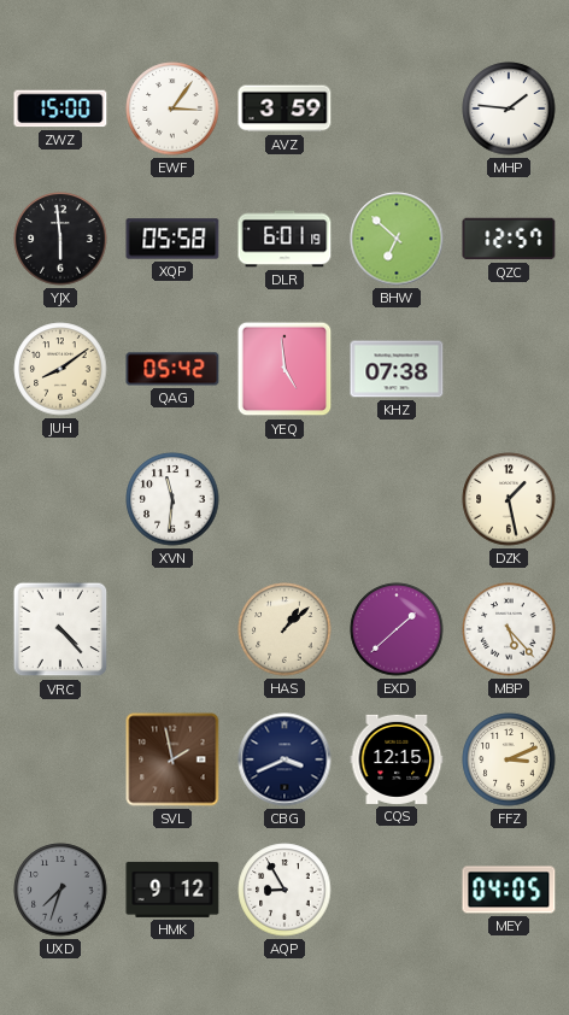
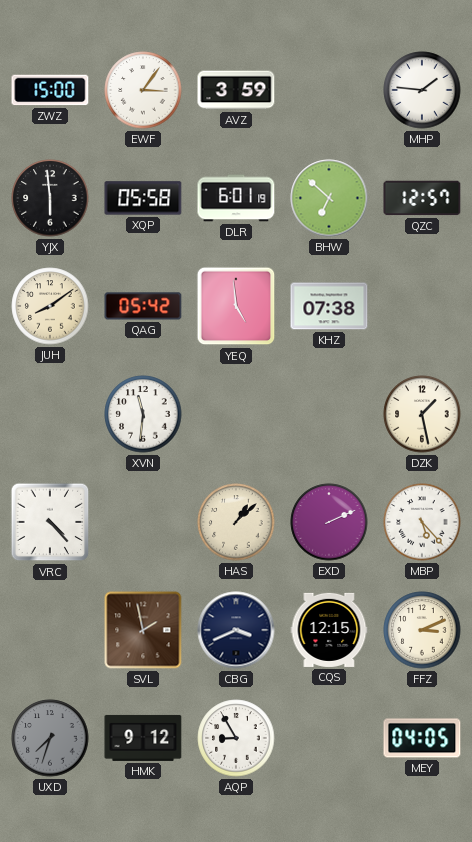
EXD: 1:38 -> 2:11 (329, 522)
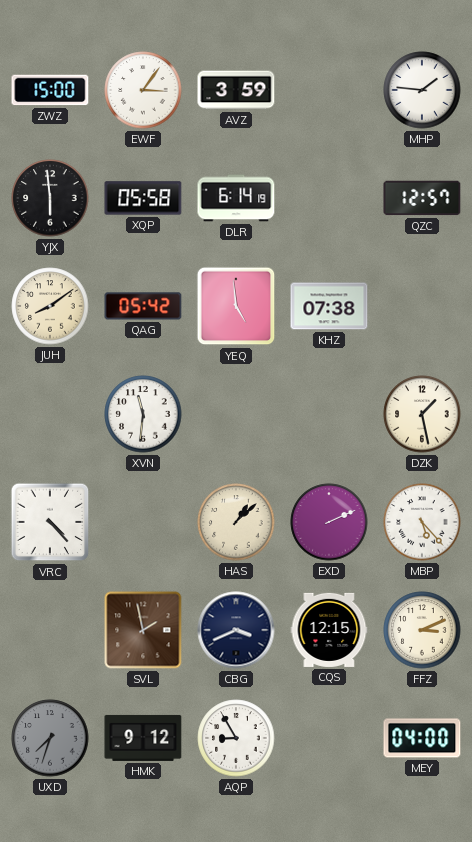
DLR: 6:01 -> 6:14 (236, 198)
BHW: 6:52 -> none (329, 198)
MEY: 04:05 -> 04:00 (422, 738)
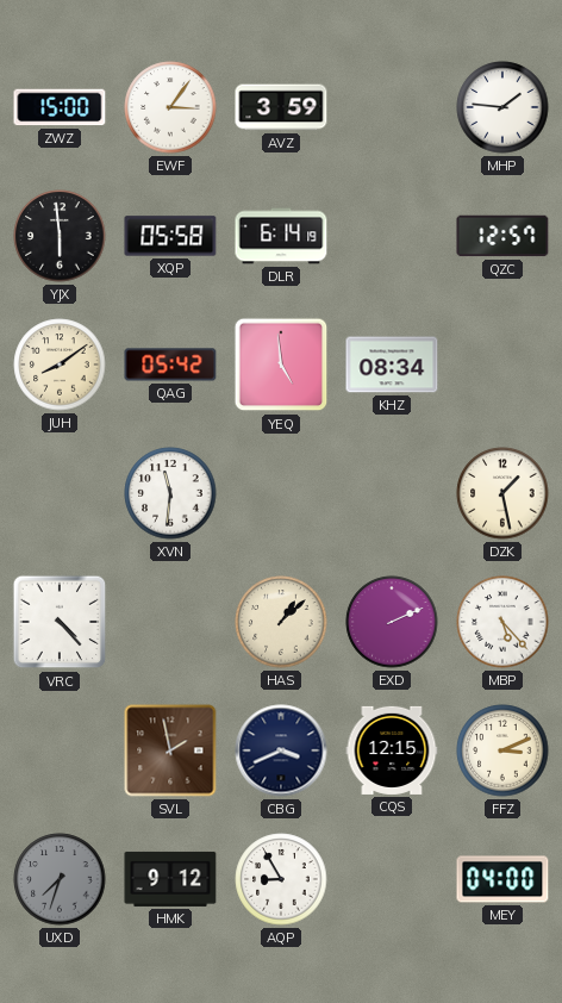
KHZ: 07:38 -> 08:34 (392, 365)
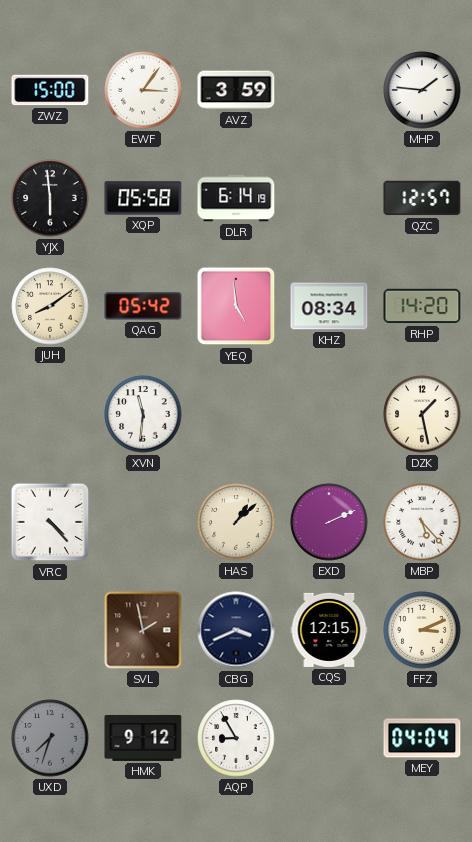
RHP: none -> 14:20 (422, 306)
MEY: 04:00 -> 04:04 (422, 738)
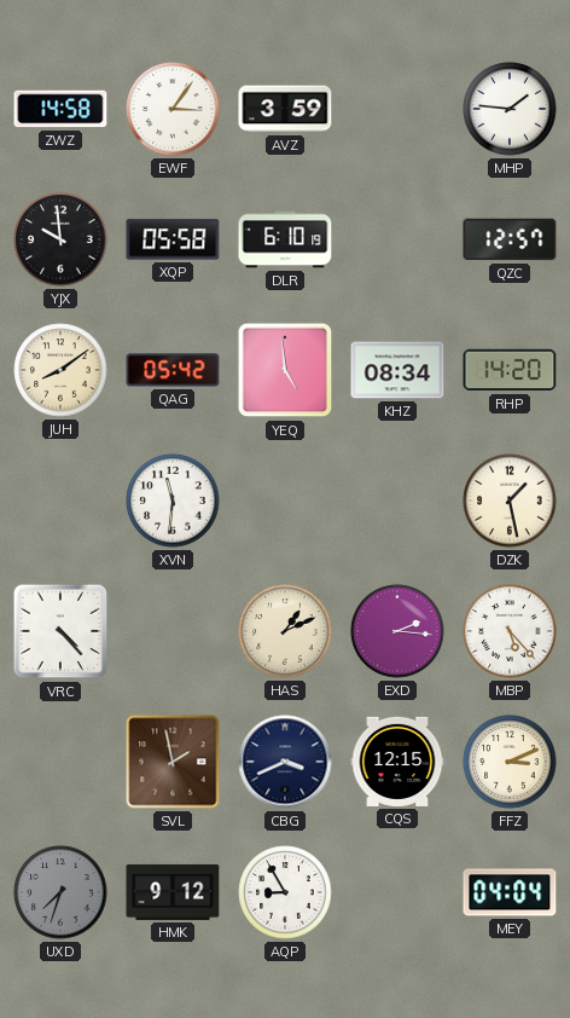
ZWZ: 15:00 -> 14:58 (60, 109)
YJX: 5:59 -> 9:59 (60, 239)
DLR: 6:14 -> 6:10 (285, 239)
HAS: 1:08 -> 1:11 (285, 631)
EXD: 2:11 -> 2:16 (397, 631)
